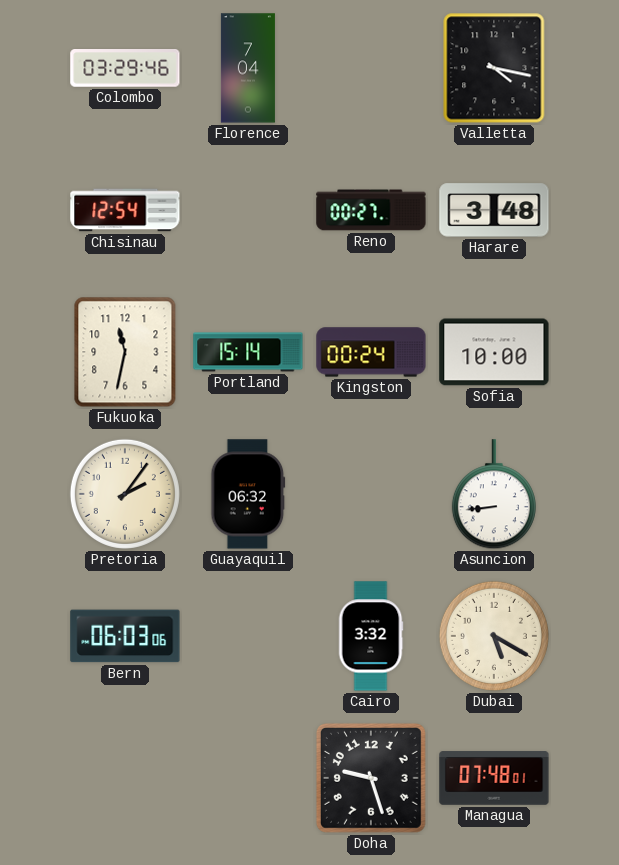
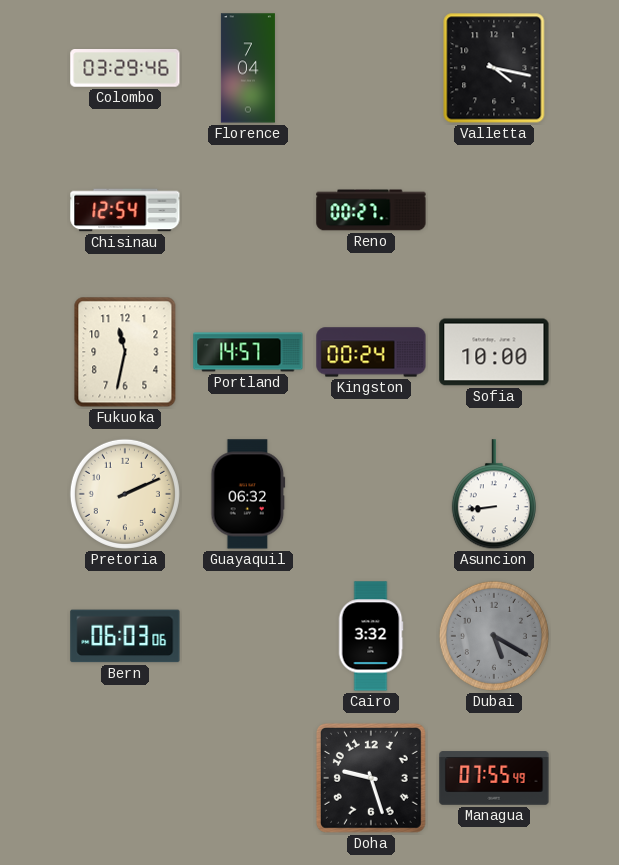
Harare: 3:48 -> none (494, 210)
Portland: 15:14 -> 14:57 (248, 352)
Pretoria: 2:06 -> 2:11 (125, 494)
Dubai dial: cream -> grey (494, 636)
Managua: 07:48 -> 07:55 (494, 778)
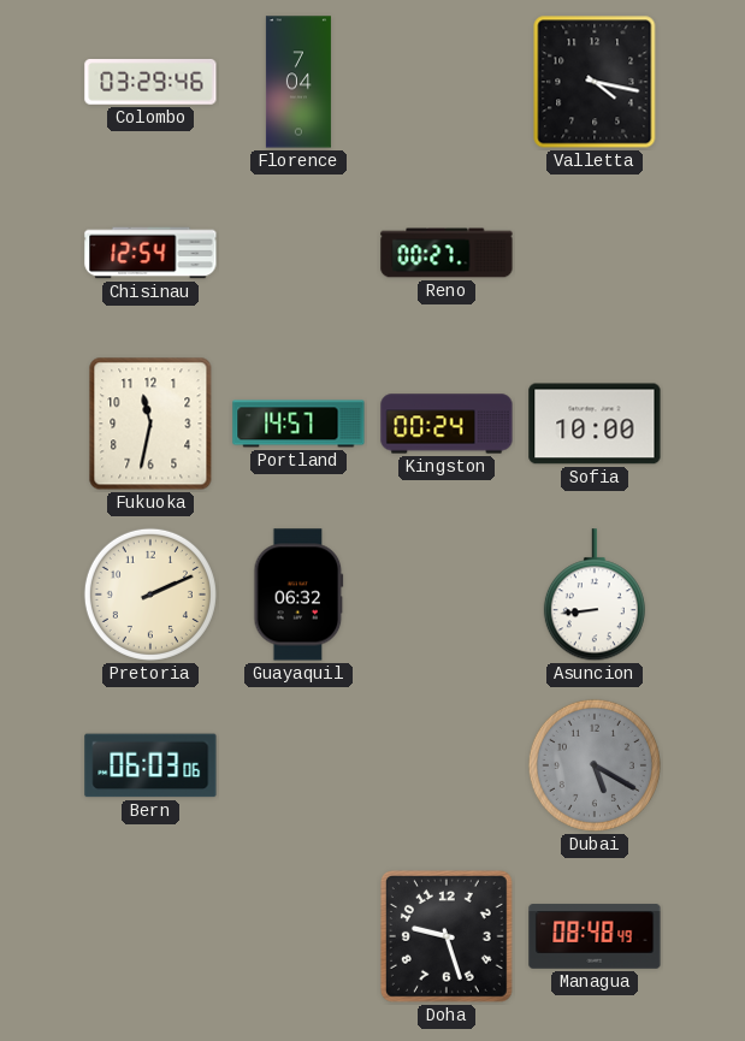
Cairo: 3:32 -> none (371, 636)
Managua: 07:55 -> 08:48 (595, 936)
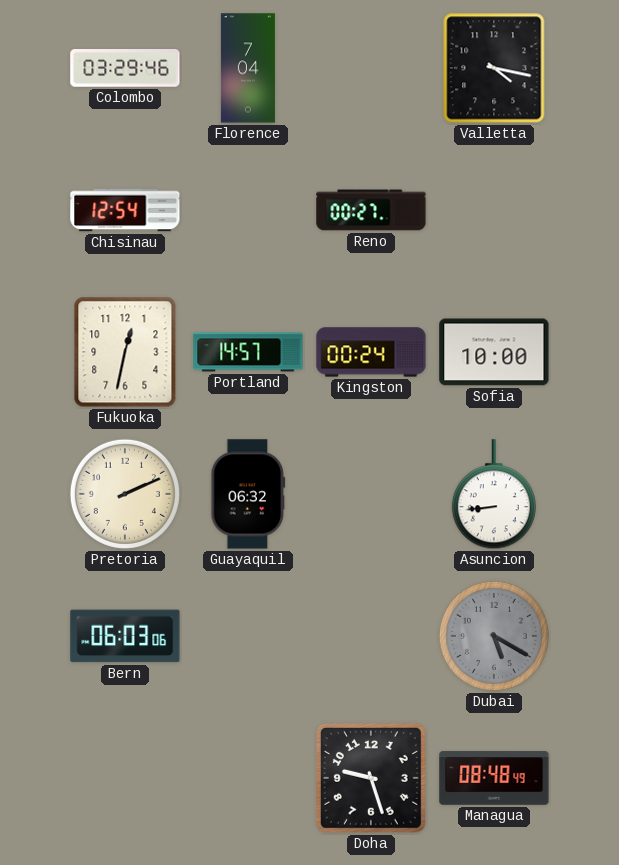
Fukuoka: 11:32 -> 12:32 (125, 352)
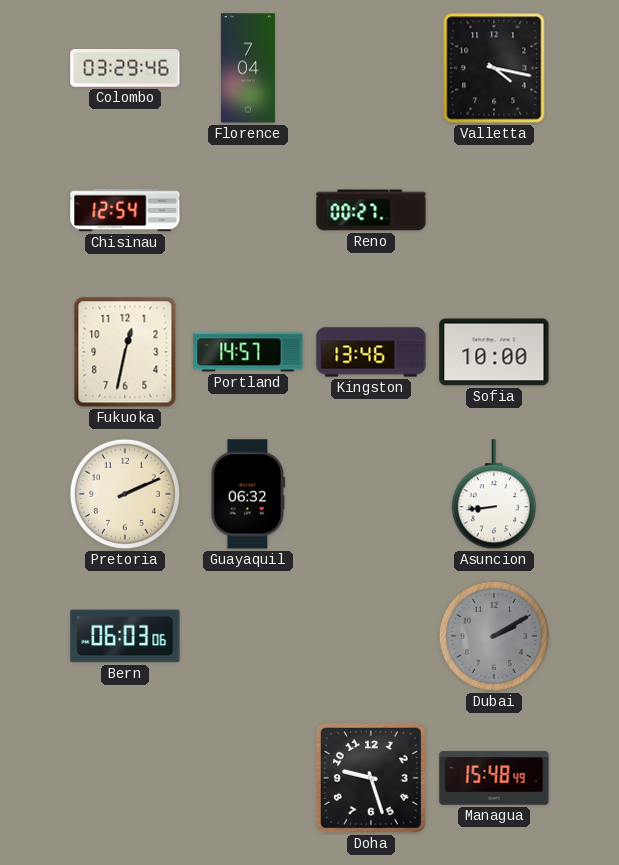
Kingston: 00:24 -> 13:46 (371, 352)
Dubai: 5:20 -> 2:10 (494, 636)
Managua: 08:48 -> 15:48 (494, 778)
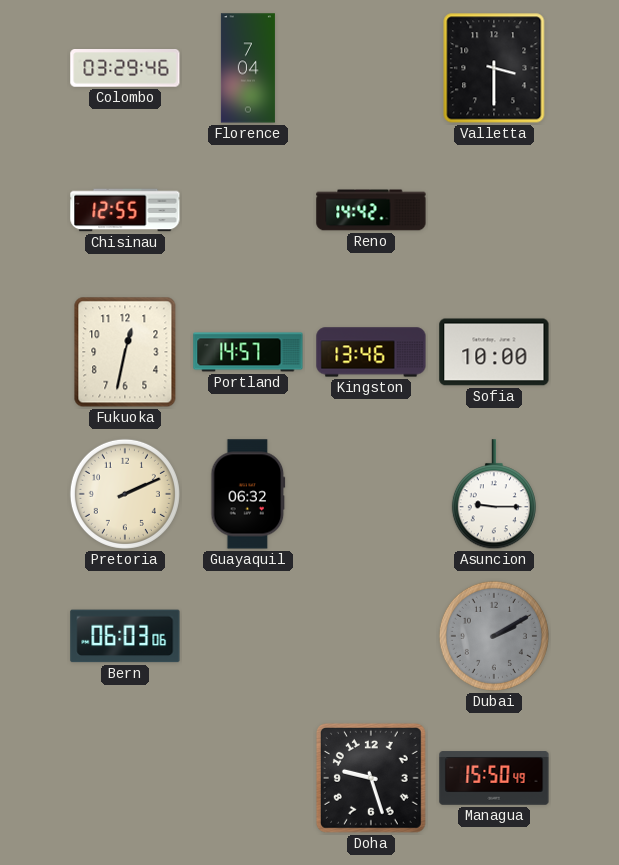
Valletta: 4:17 -> 3:30 (494, 68)
Chisinau: 12:54 -> 12:55 (125, 210)
Reno: 00:27 -> 14:42 (371, 210)
Asuncion: 8:44 -> 9:15 (494, 495)
Managua: 15:48 -> 15:50 (494, 778)
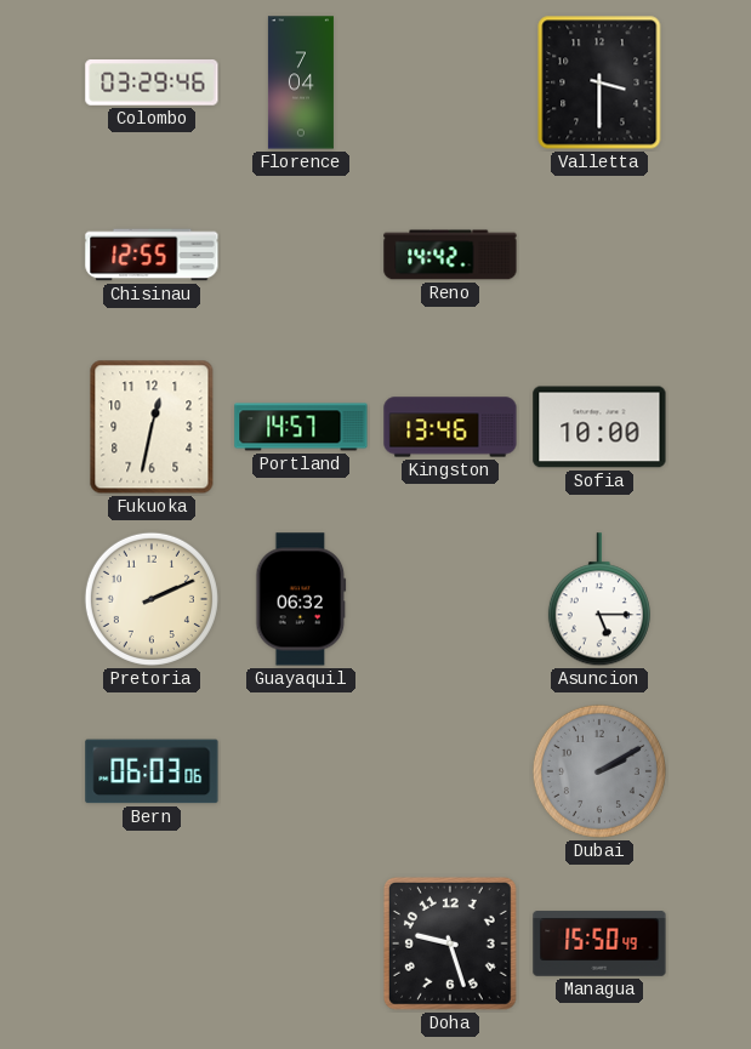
Asuncion: 9:15 -> 5:15 (599, 600)
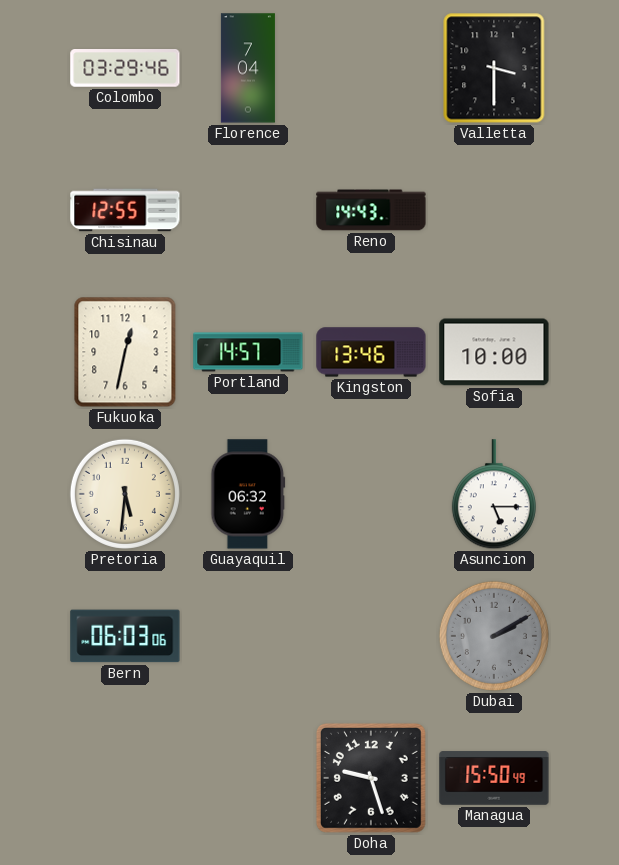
Reno: 14:42 -> 14:43 (371, 210)
Pretoria: 2:11 -> 5:31 (125, 494)
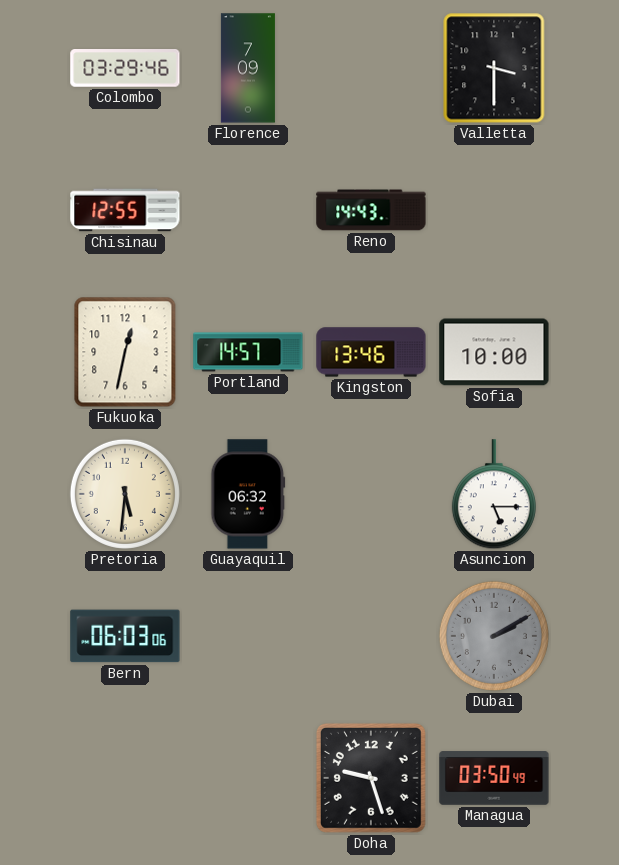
Florence: 7:04 -> 7:09 (248, 68)
Managua: 15:50 -> 03:50 (494, 778)
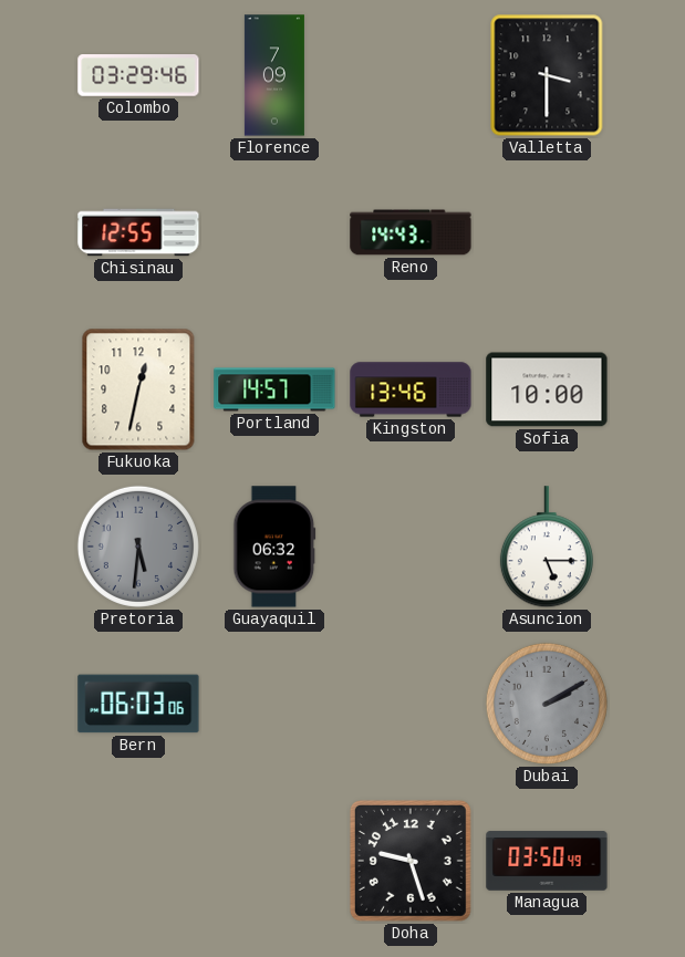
Pretoria dial: cream -> grey (138, 547)
